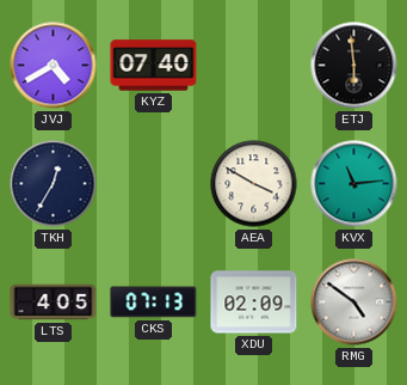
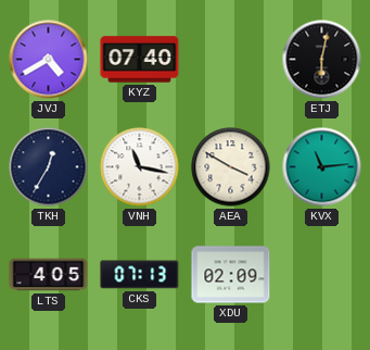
ETJ: 5:59 -> 6:02 (322, 60)
VNH: none -> 11:17 (140, 167)
RMG: 4:51 -> none (354, 302)
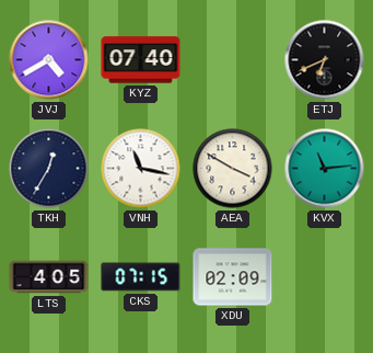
ETJ: 6:02 -> 6:41 (325, 60)
CKS: 07:13 -> 07:15 (141, 277)
